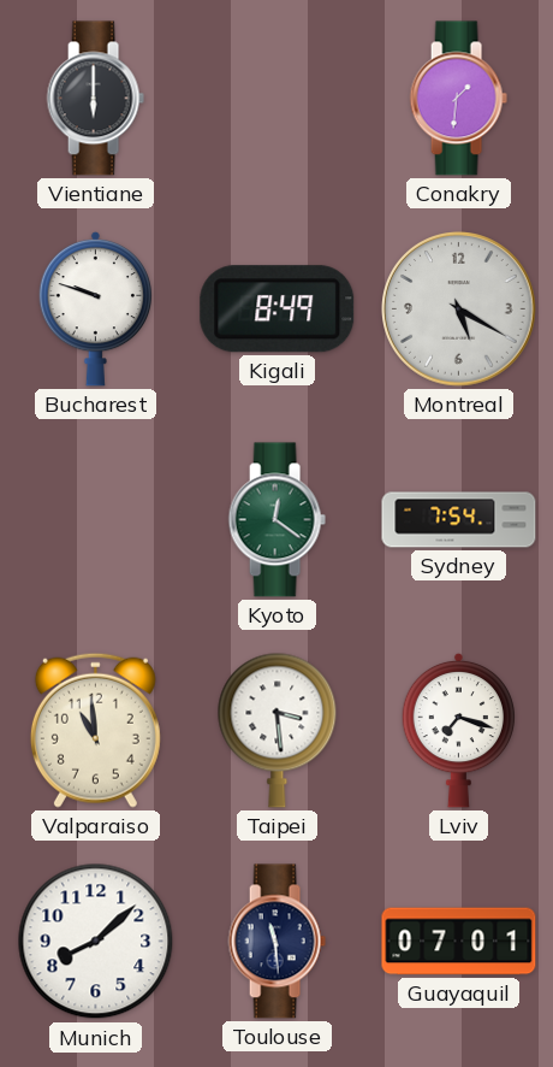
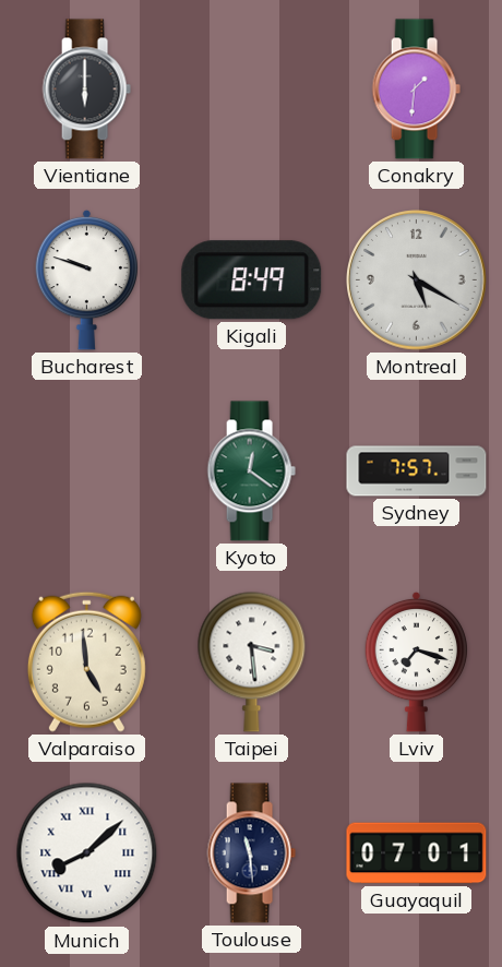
Sydney: 7:54 -> 7:57 (417, 471)
Valparaiso: 10:59 -> 4:59 (86, 661)
Munich numerals: Arabic -> Roman (87, 853)
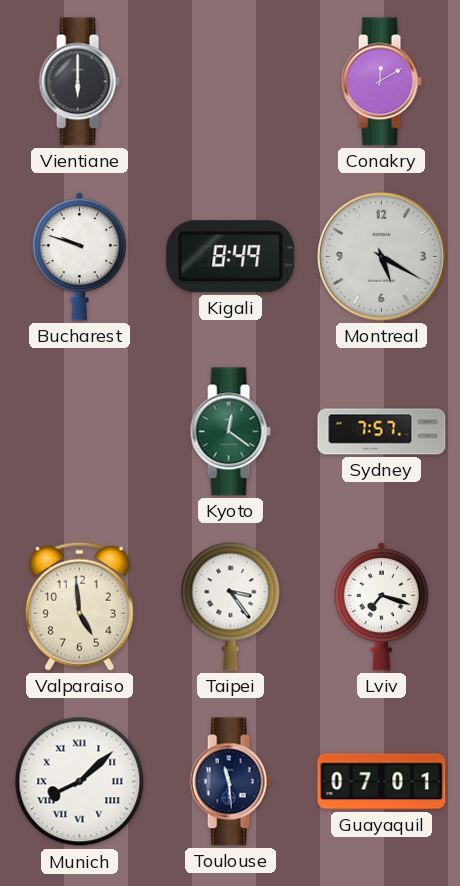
Conakry: 1:31 -> 12:10 (381, 82)
Taipei: 3:29 -> 3:24 (231, 606)
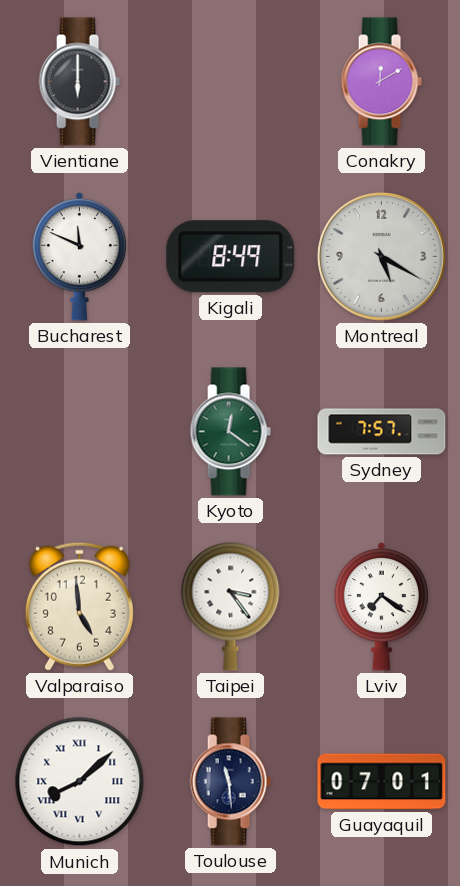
Bucharest: 9:48 -> 11:49 (80, 256)
Lviv: 7:18 -> 7:21 (382, 606)
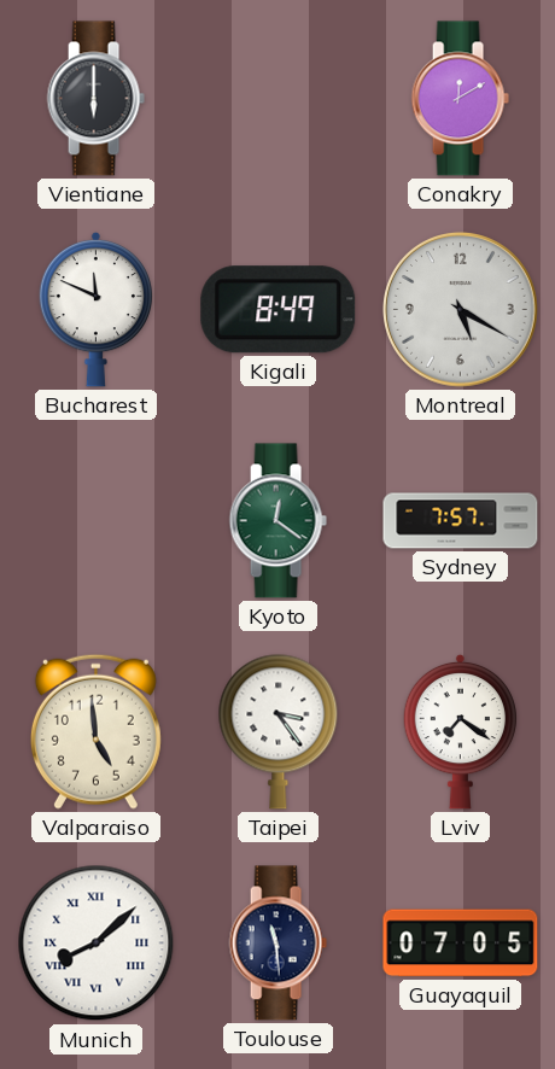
Guayaquil: 07:01 -> 07:05 (461, 944)
